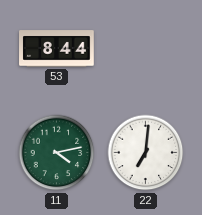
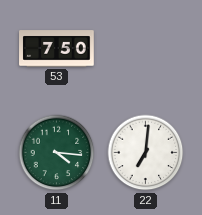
53: 8:44 -> 7:50 (57, 49)
11: 4:13 -> 4:16 (57, 153)
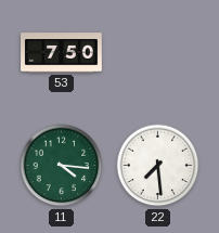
22: 7:01 -> 7:29 (158, 166)
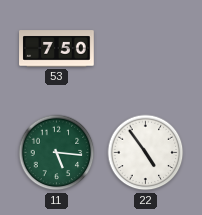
11: 4:16 -> 5:16 (57, 153)
22: 7:29 -> 4:54 (146, 153)
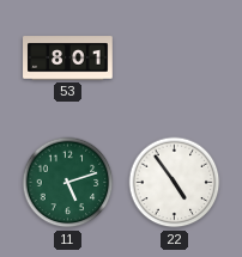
53: 7:50 -> 8:01 (68, 59)
11: 5:16 -> 5:12 (68, 183)
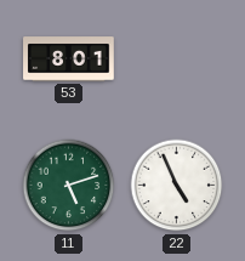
22: 4:54 -> 4:56 (177, 186)
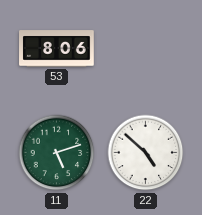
53: 8:01 -> 8:06 (57, 49)
22: 4:56 -> 4:52 (146, 153)
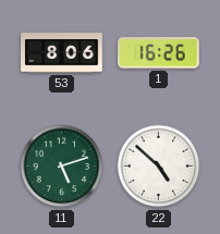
1: none -> 16:26 (159, 53)
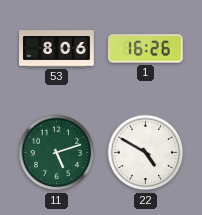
22: 4:52 -> 4:50 (146, 153)
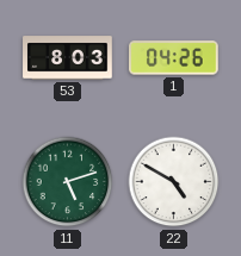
53: 8:06 -> 8:03 (68, 58)
1: 16:26 -> 04:26 (174, 58)
